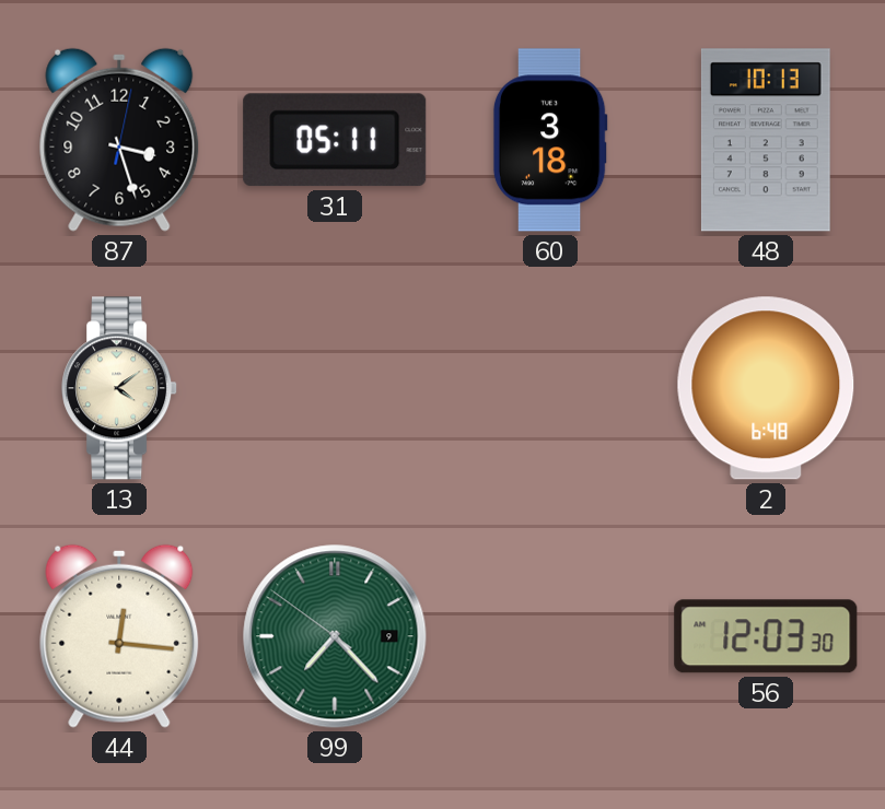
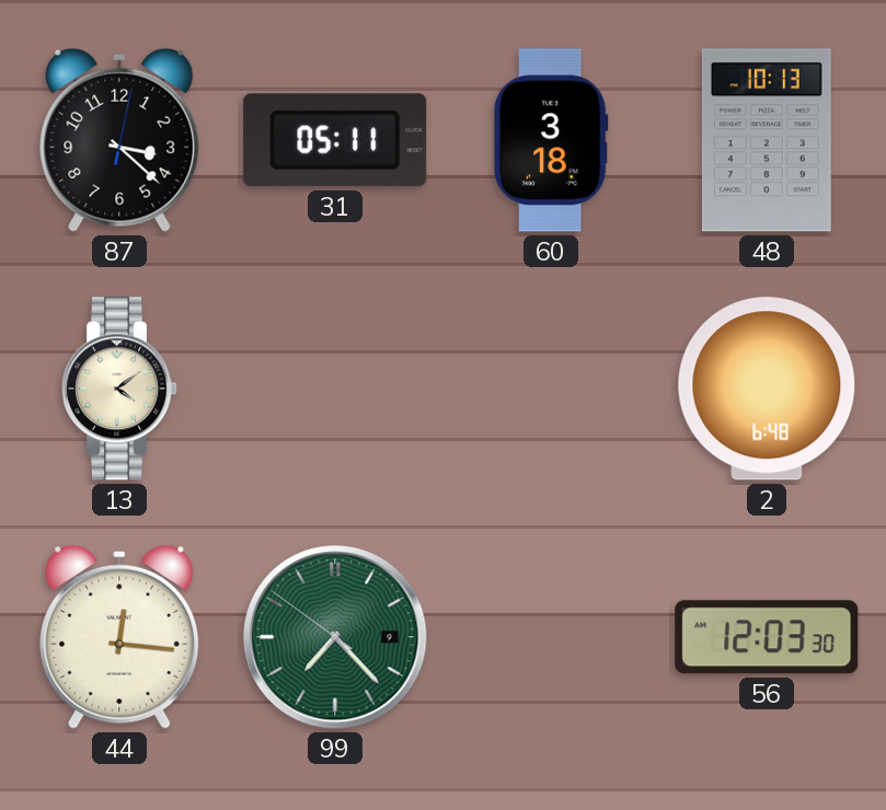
87: 3:27 -> 3:22 (119, 140)
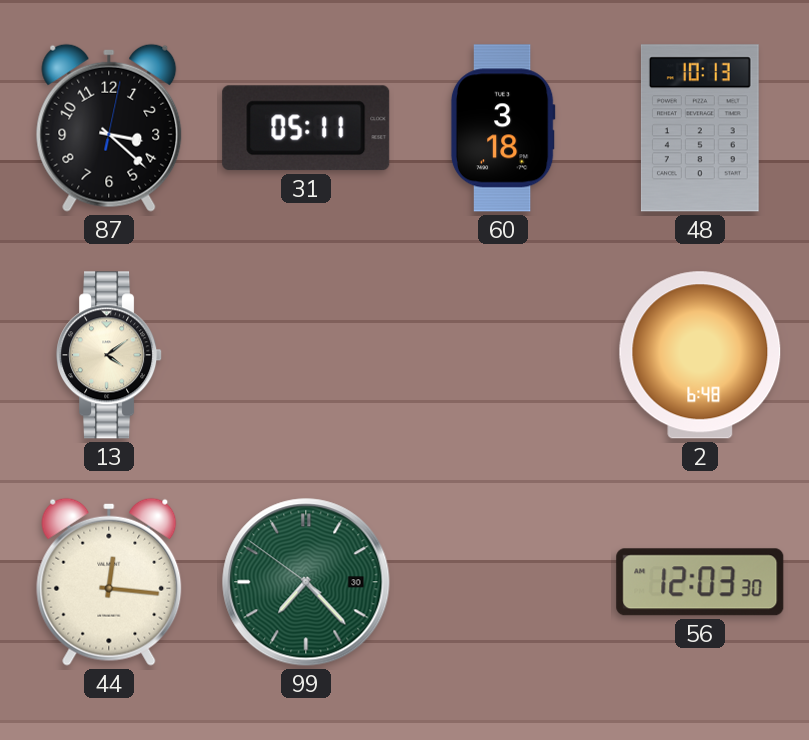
99 date: 9 -> 30 (306, 582)
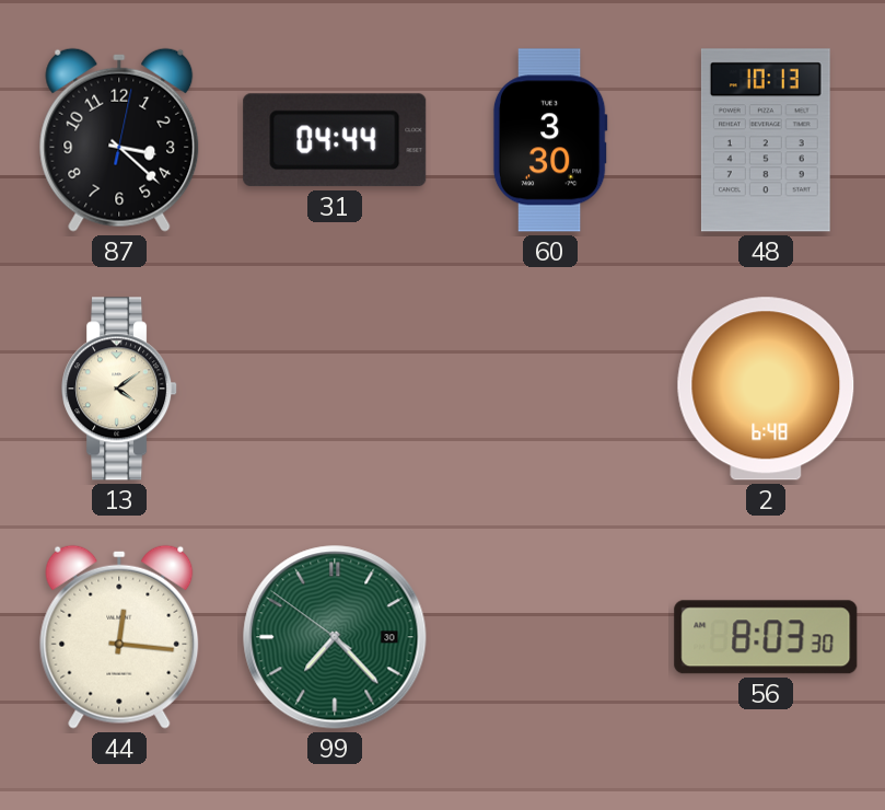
31: 05:11 -> 04:44 (335, 140)
60: 3:18 -> 3:30 (550, 140)
56: 12:03 -> 8:03 (766, 637)
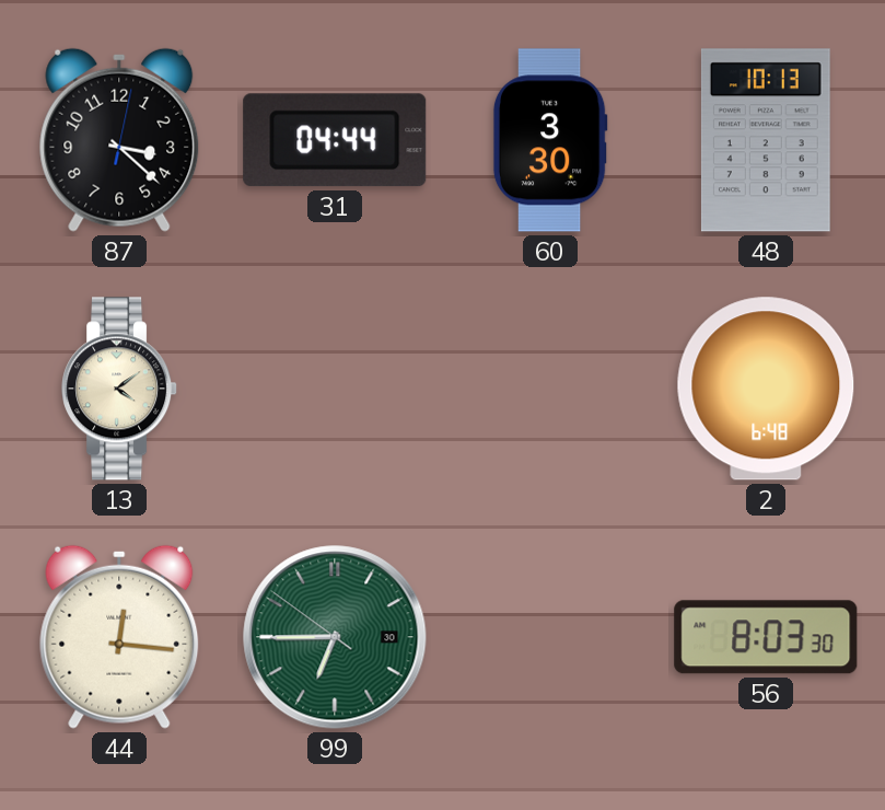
99: 7:22 -> 6:44 (335, 637)
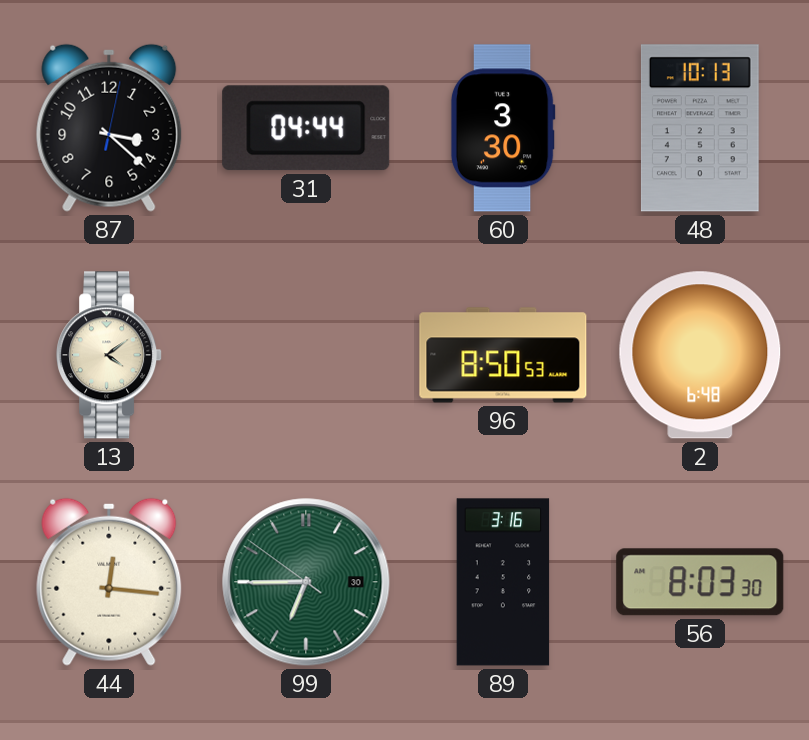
96: none -> 8:50 (503, 355)
89: none -> 3:16 (503, 582)
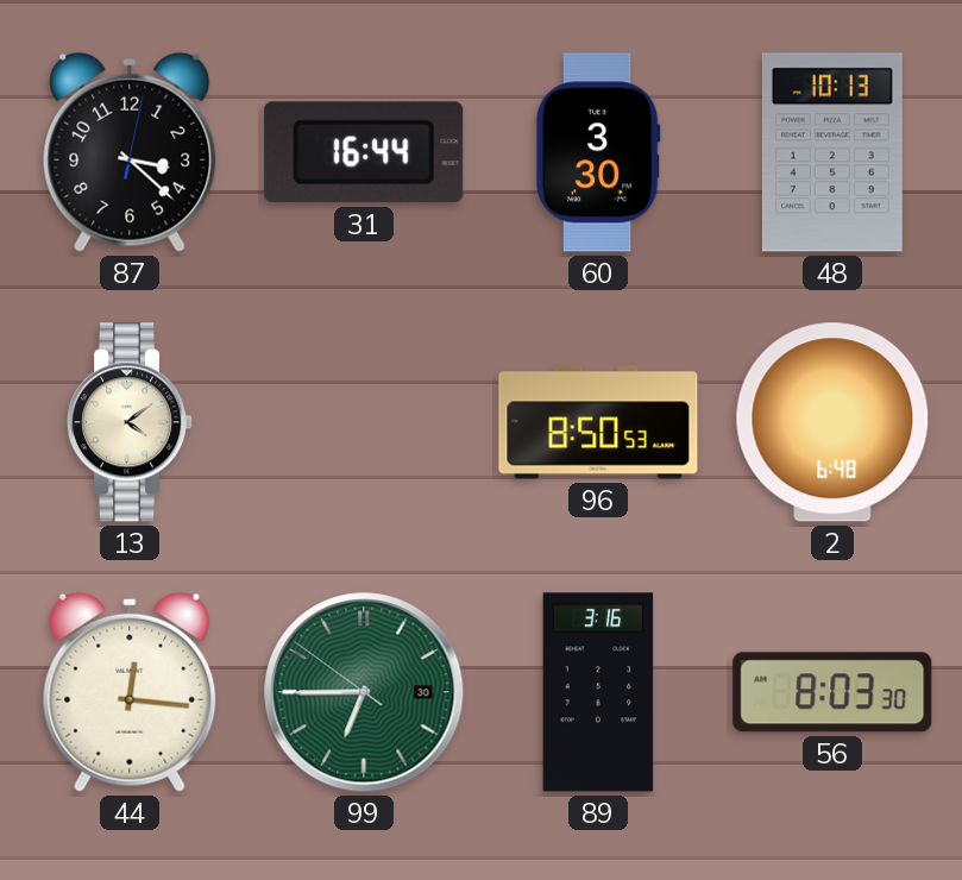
31: 04:44 -> 16:44 (364, 152)
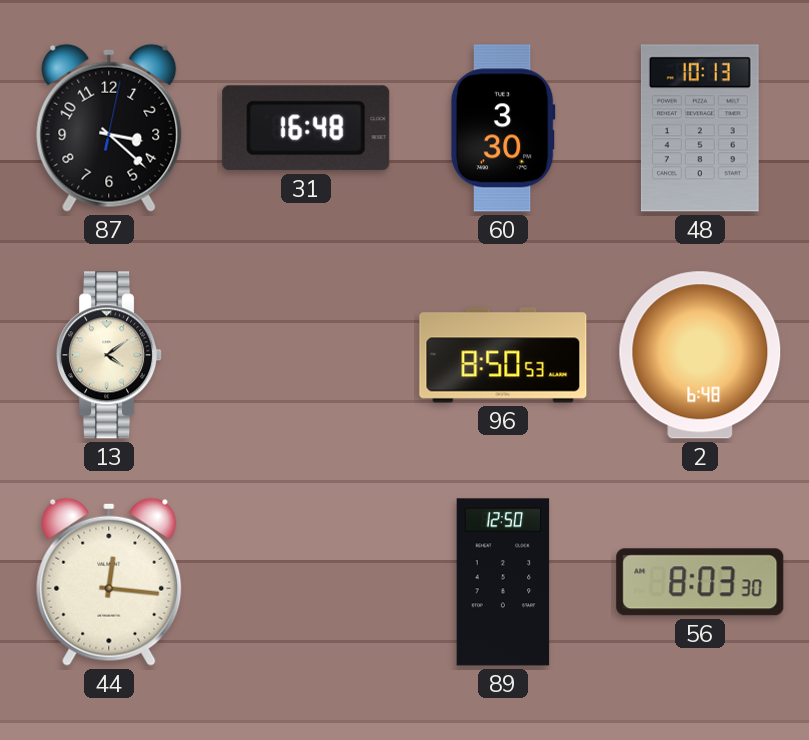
31: 16:44 -> 16:48 (306, 128)
99: 6:44 -> none (364, 692)
89: 3:16 -> 12:50 (503, 582)
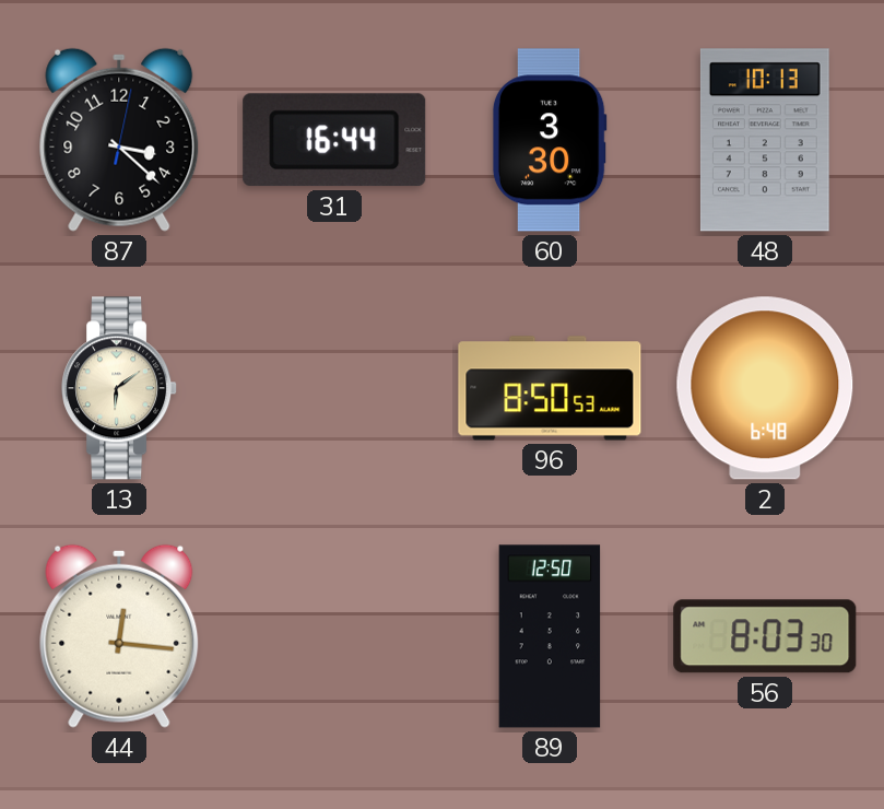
31: 16:48 -> 16:44 (334, 140)
13: 4:09 -> 6:09 (120, 388)
